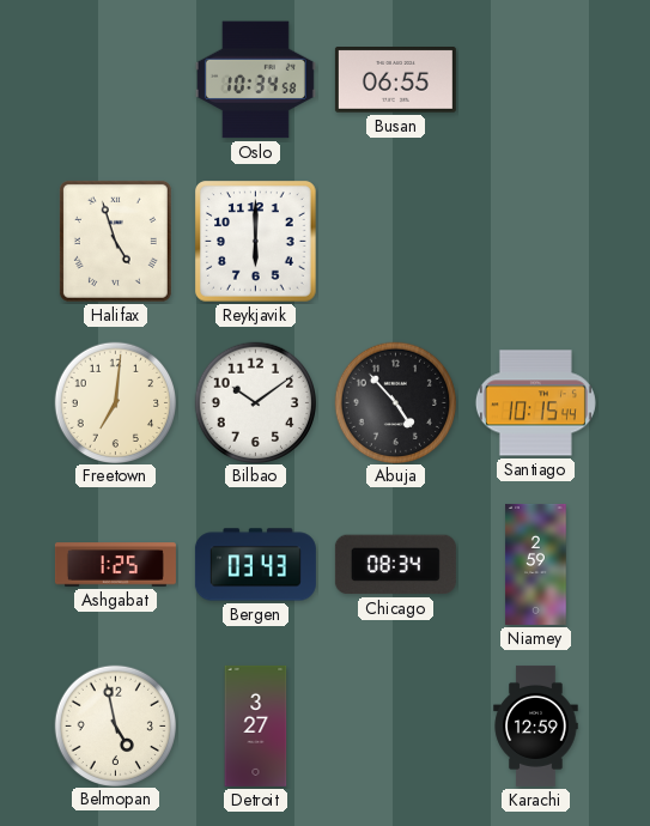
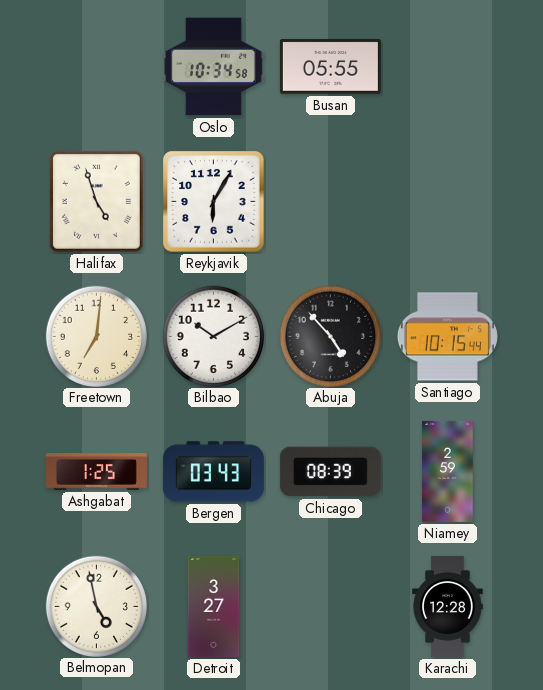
Busan: 06:55 -> 05:55 (330, 67)
Reykjavik: 6:00 -> 6:05 (214, 202)
Bilbao: 10:09 -> 10:10 (213, 336)
Chicago: 08:34 -> 08:39 (330, 472)
Karachi: 12:59 -> 12:28 (448, 606)
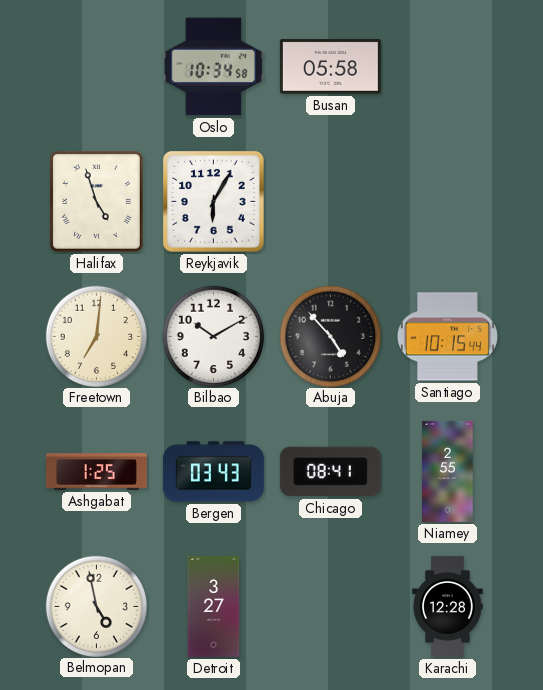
Busan: 05:55 -> 05:58 (330, 67)
Chicago: 08:39 -> 08:41 (330, 472)
Niamey: 2:59 -> 2:55 (448, 471)
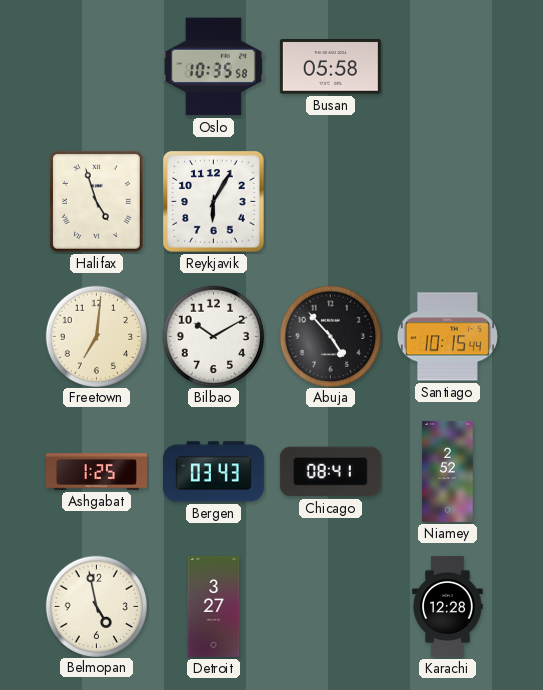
Oslo: 10:34 -> 10:35 (213, 67)
Niamey: 2:55 -> 2:52 (448, 471)
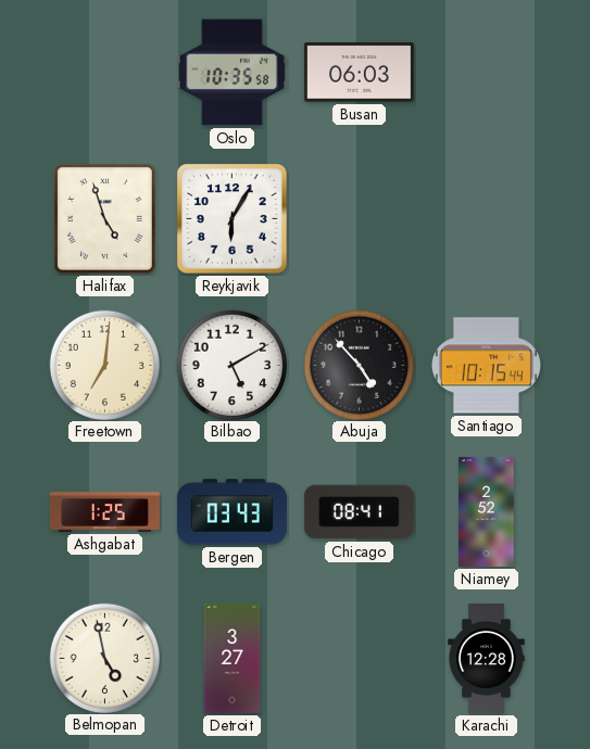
Busan: 05:58 -> 06:03 (359, 73)
Bilbao: 10:10 -> 5:10 (231, 365)
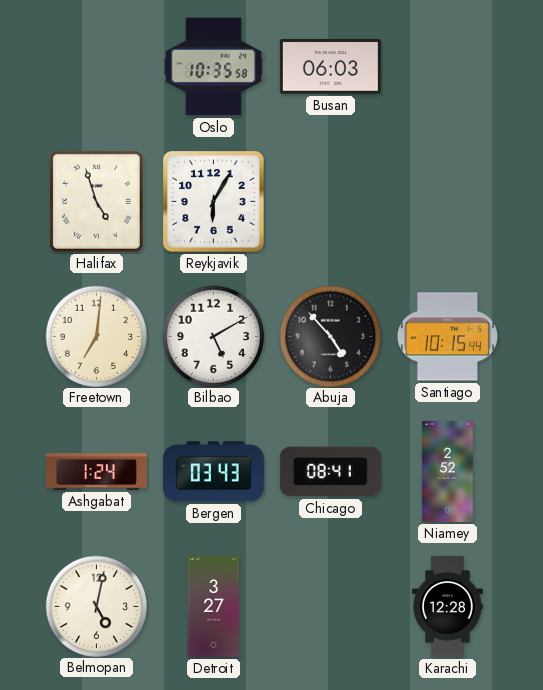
Ashgabat: 1:25 -> 1:24 (96, 472)
Belmopan: 4:58 -> 5:02 (96, 606)
